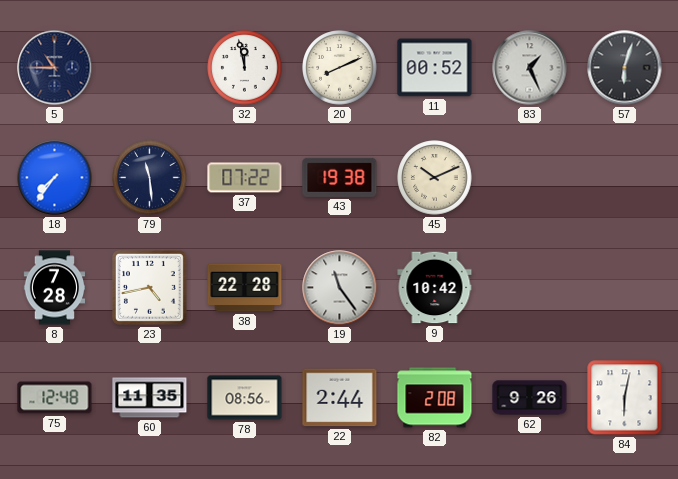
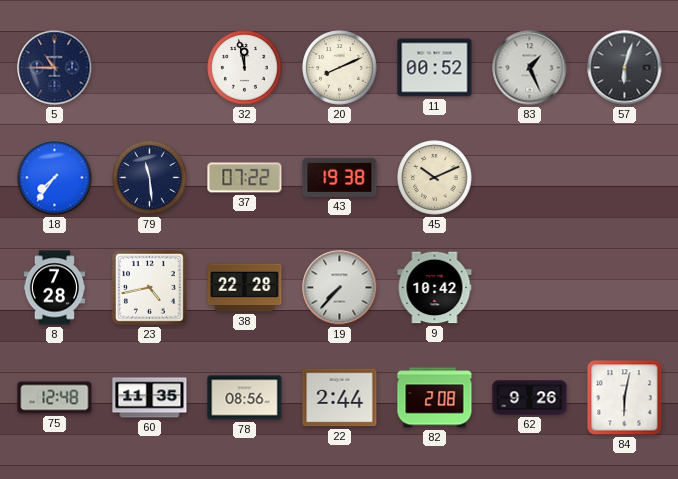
19: 11:24 -> 7:37 (340, 288)
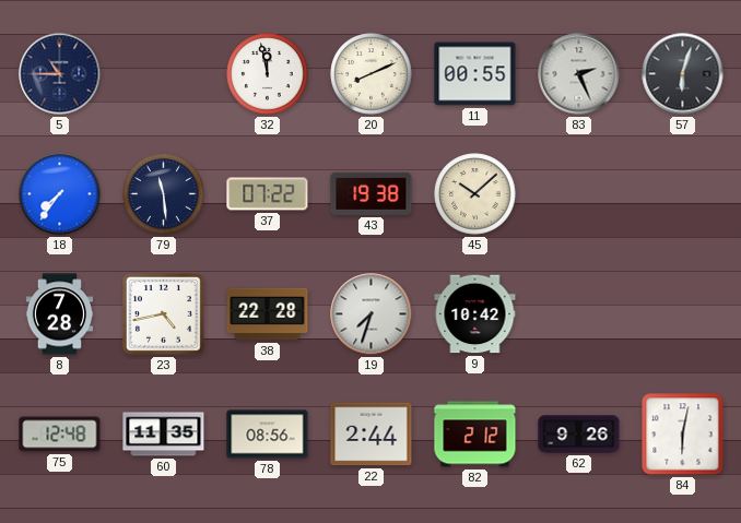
11: 00:52 -> 00:55 (475, 74)
83: 1:26 -> 2:26 (579, 74)
45: 10:11 -> 10:08 (475, 194)
19: 7:37 -> 7:33 (372, 314)
82: 2:08 -> 2:12 (475, 435)
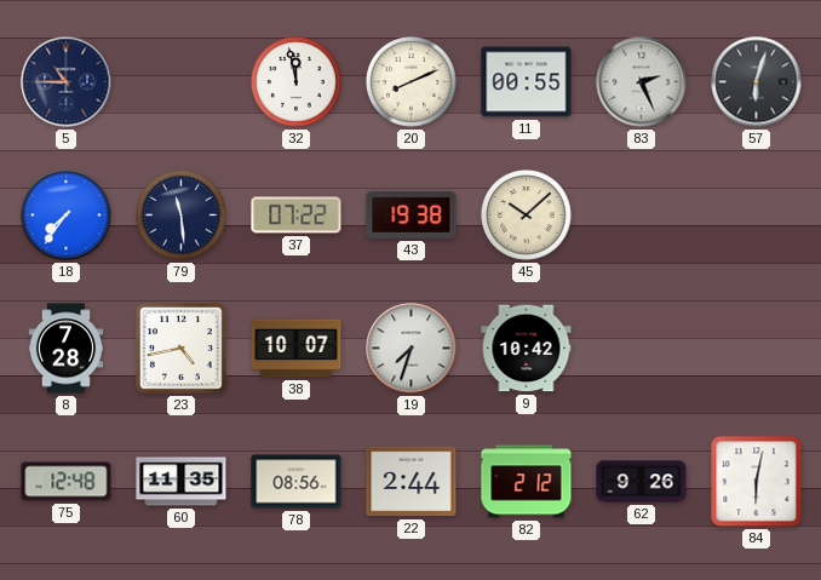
38: 22:28 -> 10:07 (297, 349)
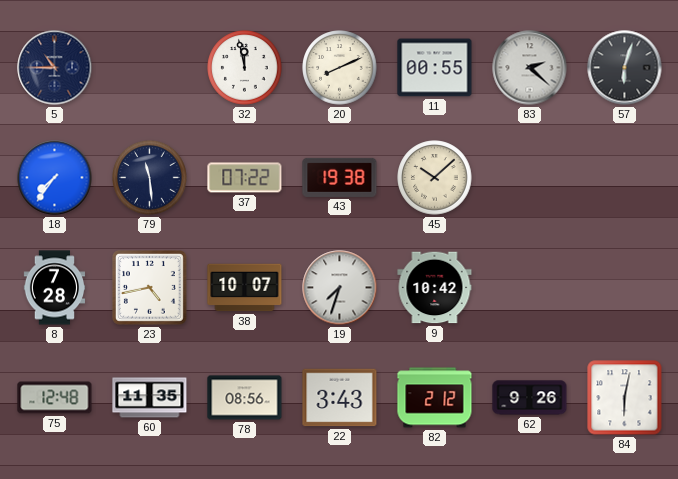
83: 2:26 -> 2:22 (530, 68)
22: 2:44 -> 3:43 (340, 398)
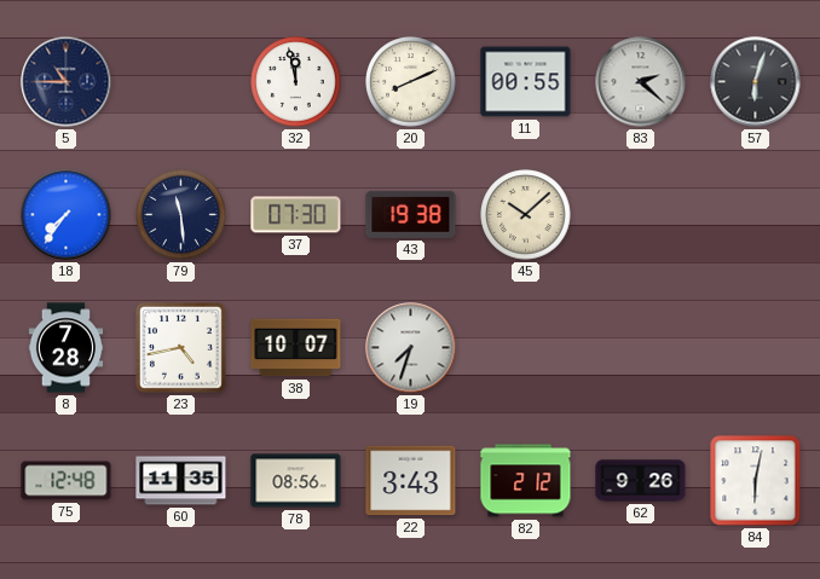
37: 07:22 -> 07:30 (296, 215)
9: 10:42 -> none (435, 288)
